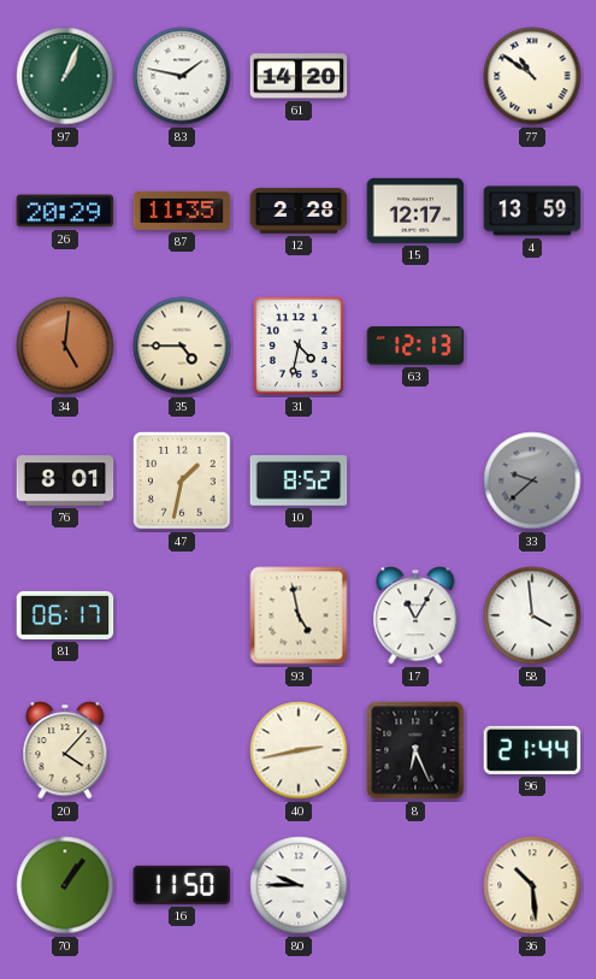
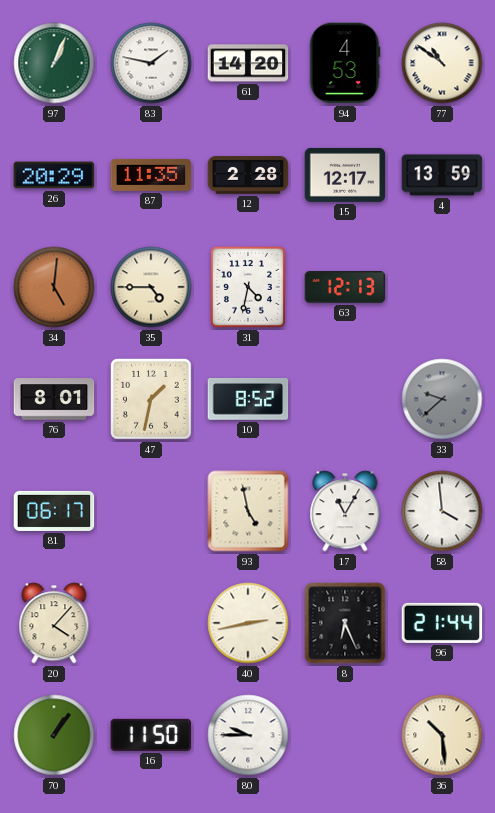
94: none -> 4:53 (345, 63)
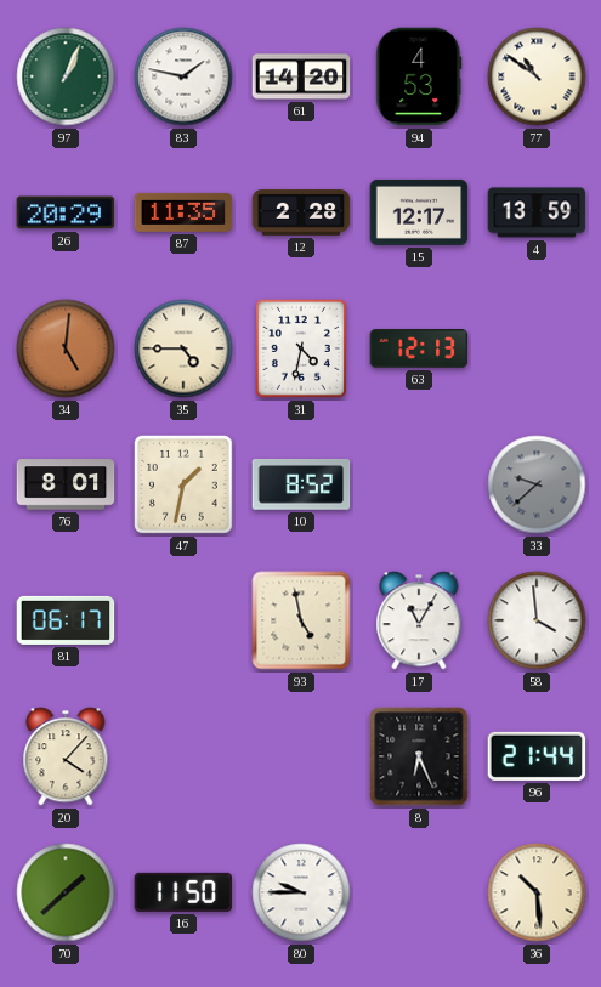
40: 2:43 -> none (248, 623)
70: 1:06 -> 1:38 (66, 892)
